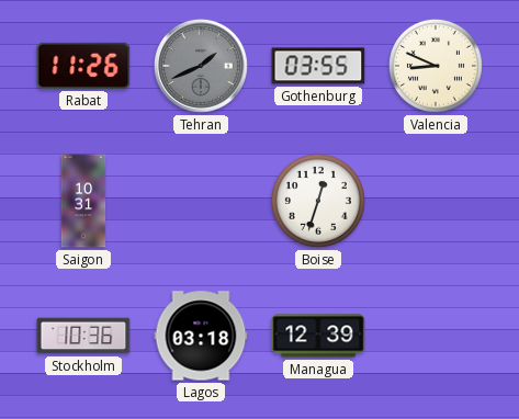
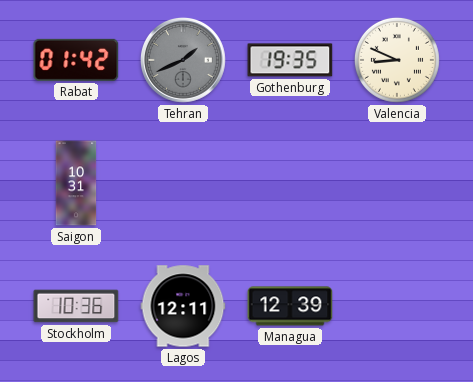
Rabat: 11:26 -> 01:42 (76, 60)
Gothenburg: 03:55 -> 19:35 (290, 60)
Boise: 12:33 -> none (318, 201)
Lagos: 03:18 -> 12:11 (183, 306)
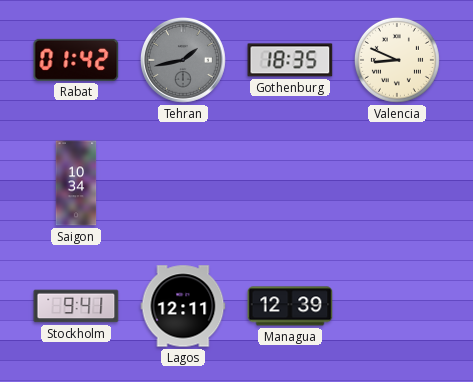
Tehran: 1:41 -> 1:43 (183, 60)
Gothenburg: 19:35 -> 18:35 (290, 60)
Saigon: 10:31 -> 10:34 (76, 183)
Stockholm: 10:36 -> 9:41 (76, 306)
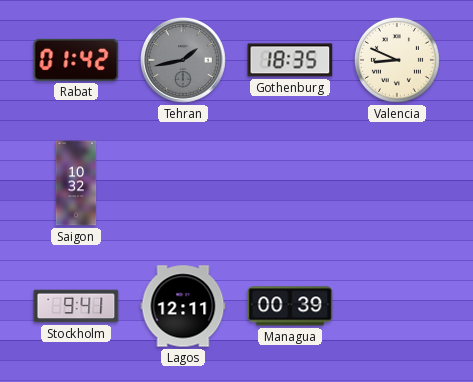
Saigon: 10:34 -> 10:32 (76, 183)
Managua: 12:39 -> 00:39 (290, 306)
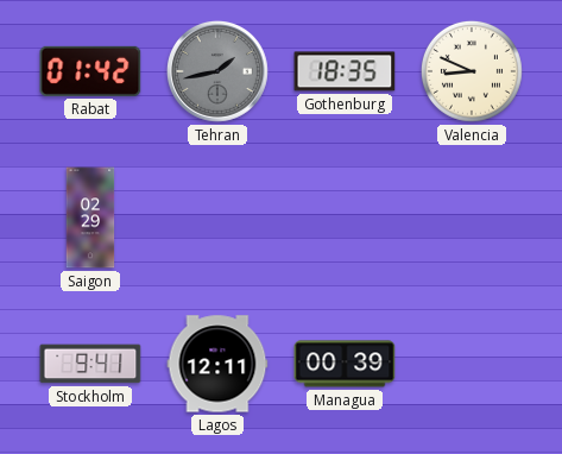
Saigon: 10:32 -> 02:29 (90, 217)
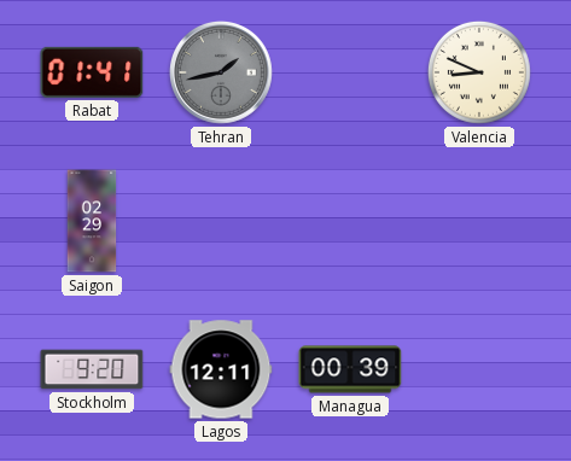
Rabat: 01:42 -> 01:41 (92, 72)
Gothenburg: 18:35 -> none (345, 71)
Stockholm: 9:41 -> 9:20 (92, 369)
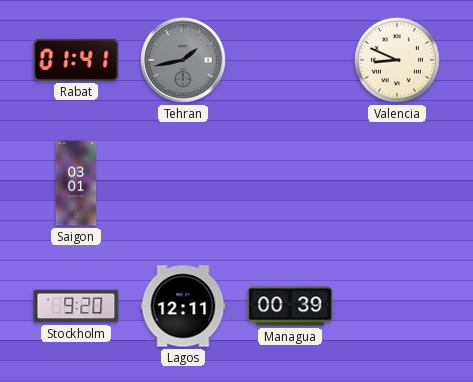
Saigon: 02:29 -> 03:01 (76, 183)
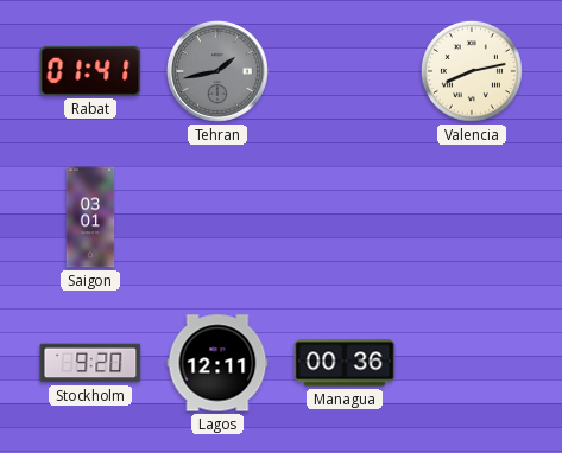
Valencia: 8:49 -> 8:13 (472, 71)
Managua: 00:39 -> 00:36 (345, 363)
